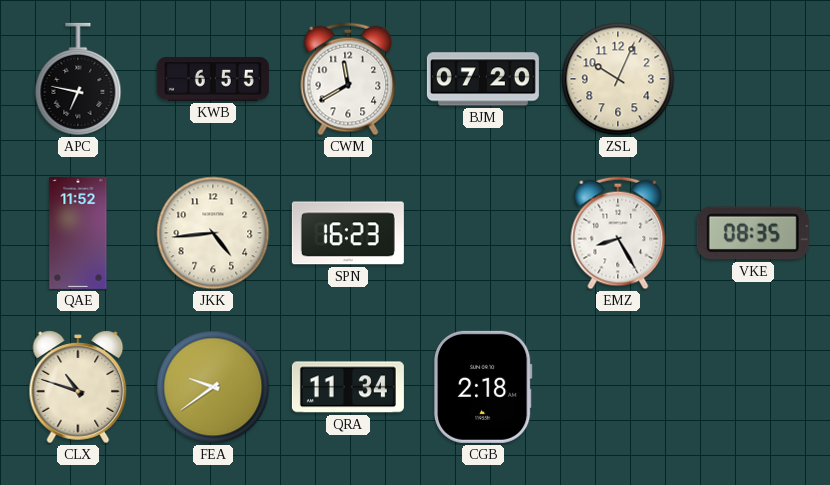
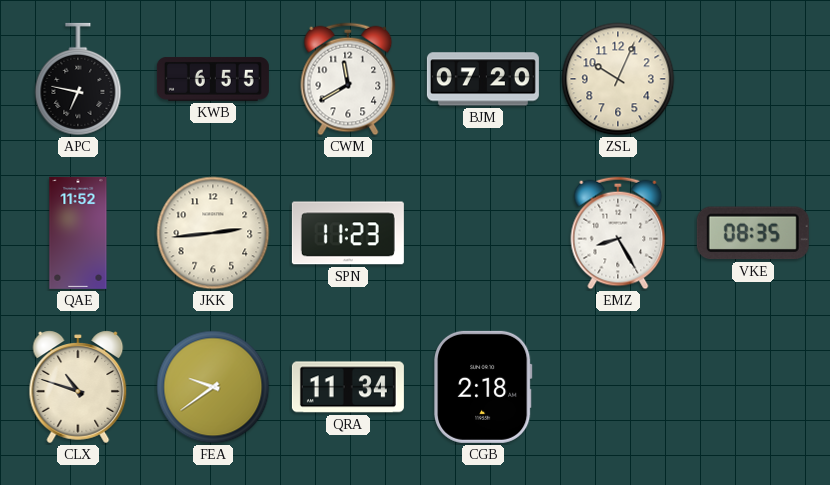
JKK: 4:44 -> 2:44 (213, 233)
SPN: 16:23 -> 11:23 (348, 233)
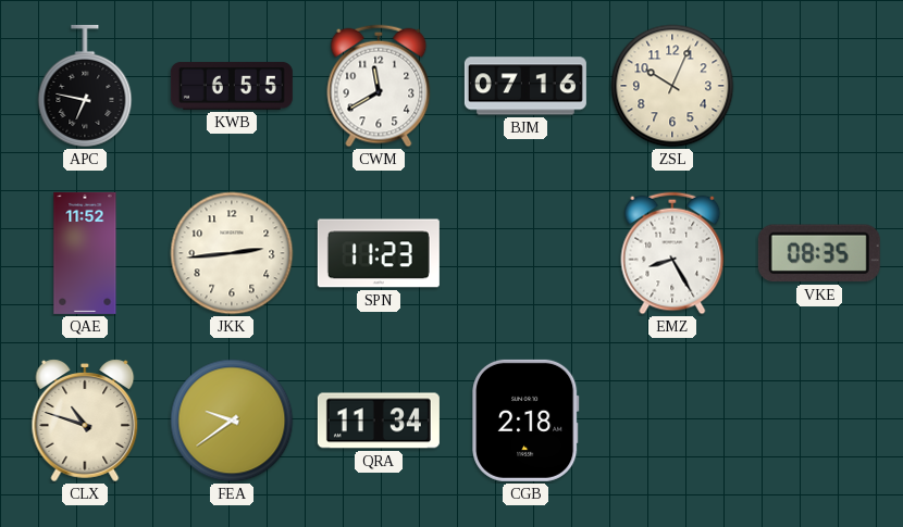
BJM: 07:20 -> 07:16 (525, 86)
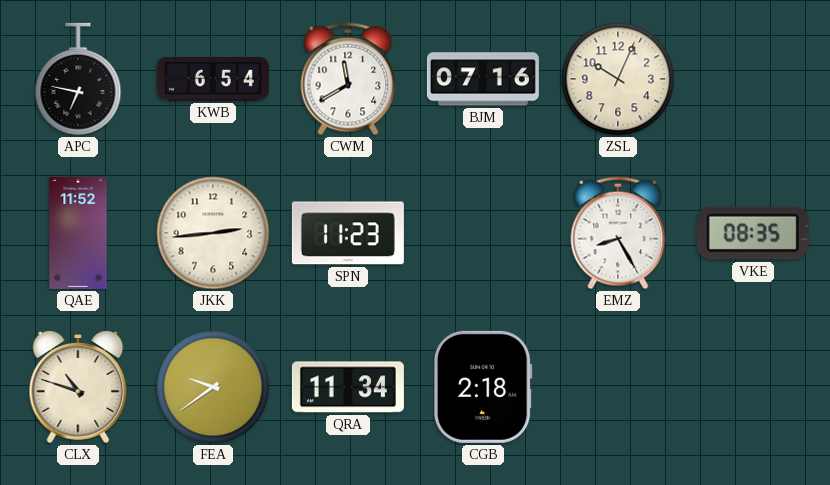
KWB: 6:55 -> 6:54 (213, 79)
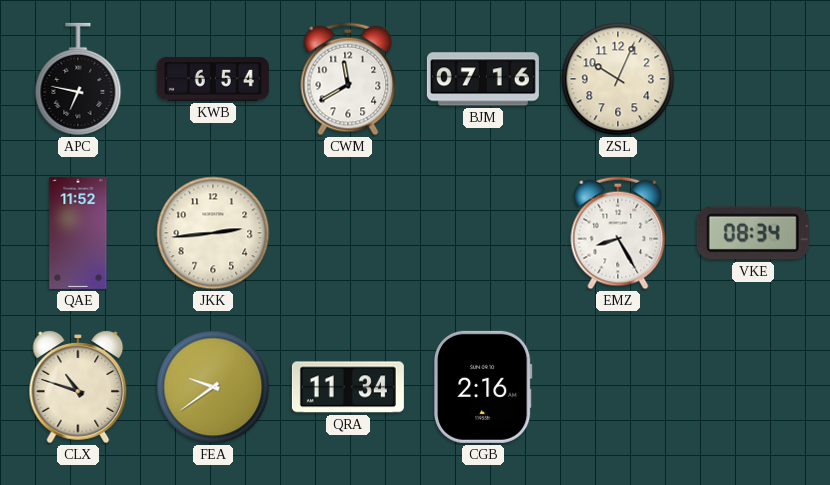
SPN: 11:23 -> none (348, 233)
VKE: 08:35 -> 08:34 (753, 233)
CGB: 2:18 -> 2:16 (483, 387)
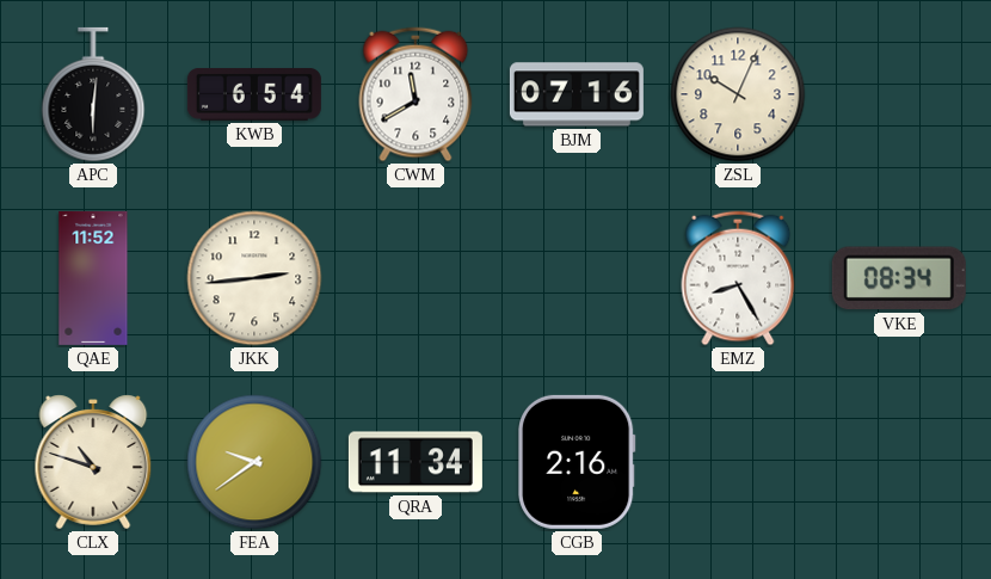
APC: 6:47 -> 6:01 (93, 94)
